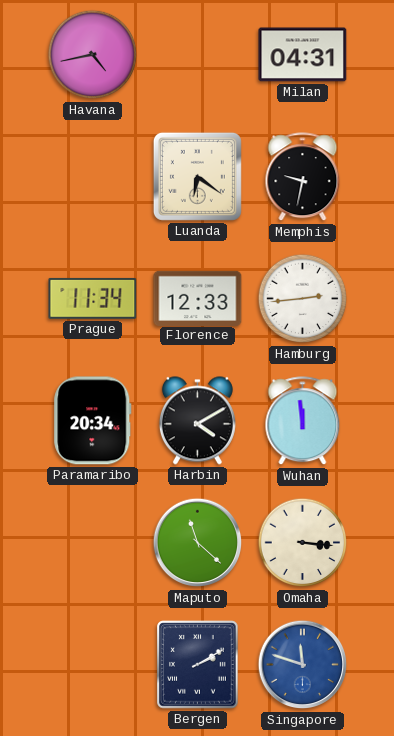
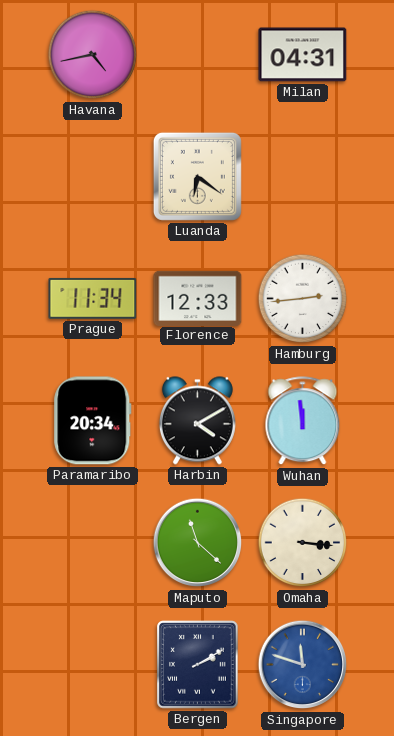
Memphis: 9:32 -> none (303, 177)
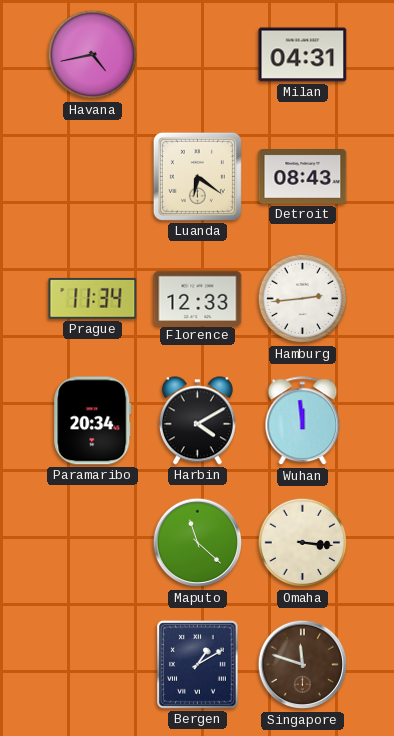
Detroit: none -> 08:43 (303, 177)
Bergen: 2:10 -> 1:10 (198, 665)
Singapore dial: blue -> brown (303, 665)
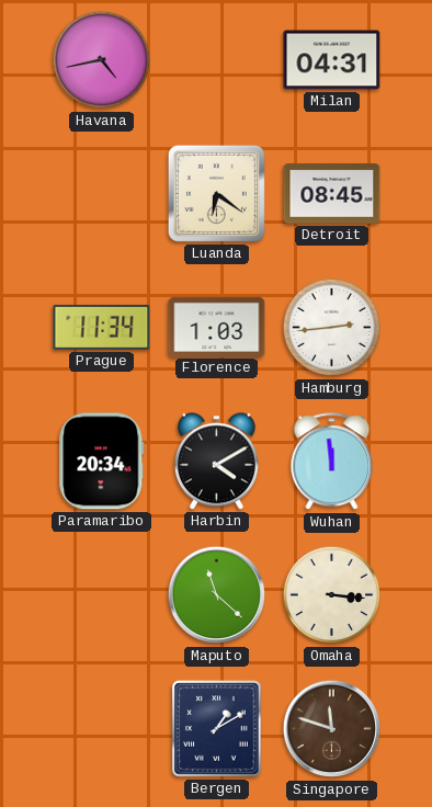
Detroit: 08:43 -> 08:45 (332, 194)
Florence: 12:33 -> 1:03 (217, 327)
